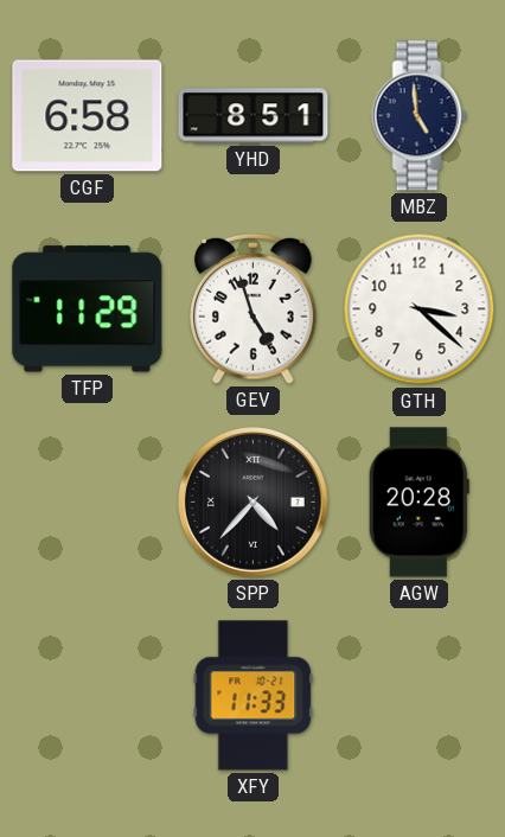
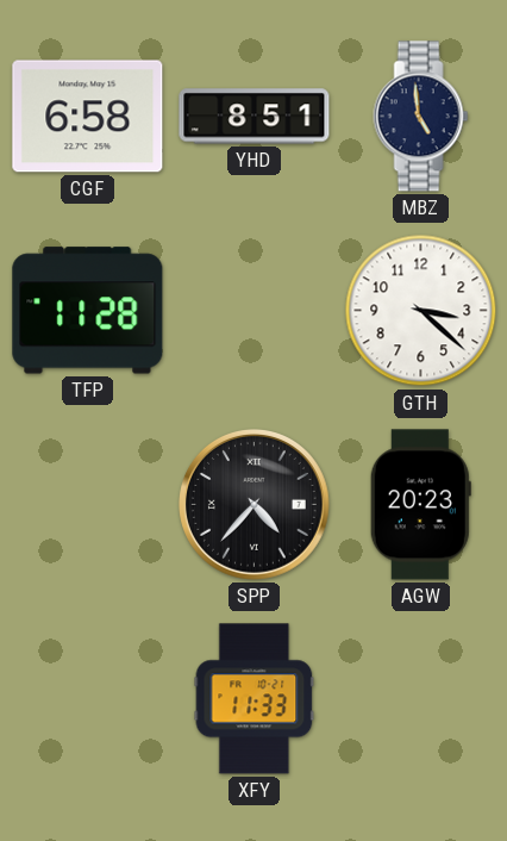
TFP: 11:29 -> 11:28 (88, 311)
GEV: 4:57 -> none (254, 308)
AGW: 20:28 -> 20:23 (420, 505)
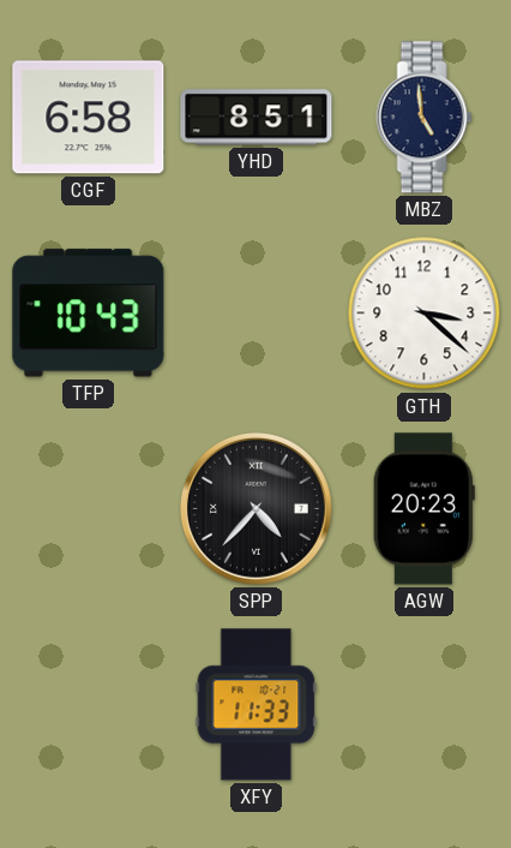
TFP: 11:28 -> 10:43 (89, 313)
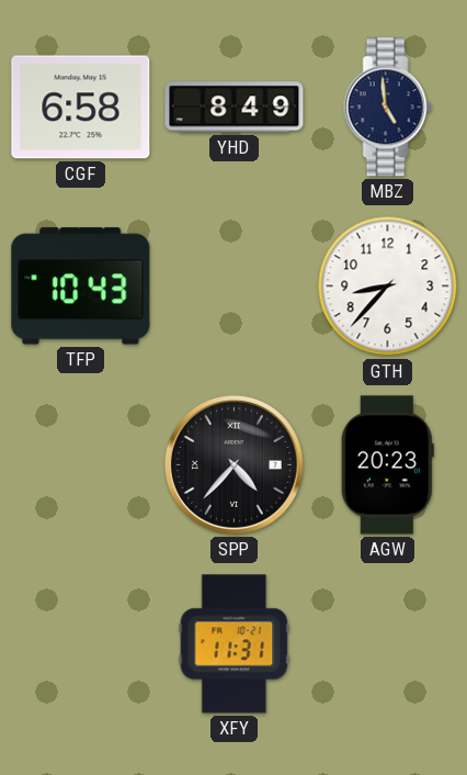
YHD: 8:51 -> 8:49 (235, 108)
GTH: 3:22 -> 8:37 (388, 287)
XFY: 11:33 -> 11:31 (235, 644)
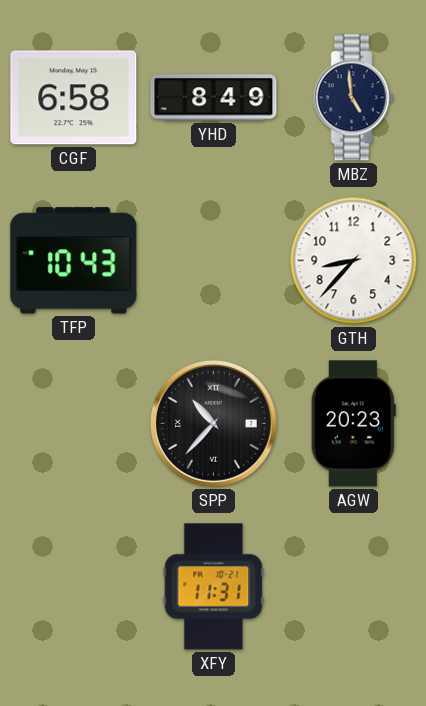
SPP: 4:37 -> 10:37 (214, 424)
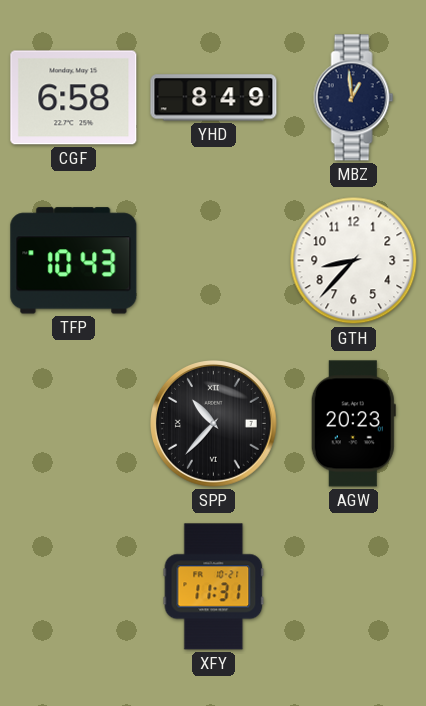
MBZ: 4:59 -> 12:59 (354, 98)
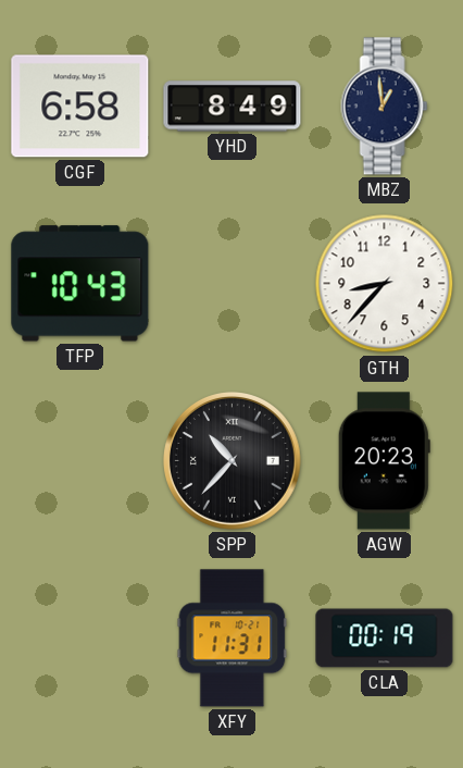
CLA: none -> 00:19 (385, 639)
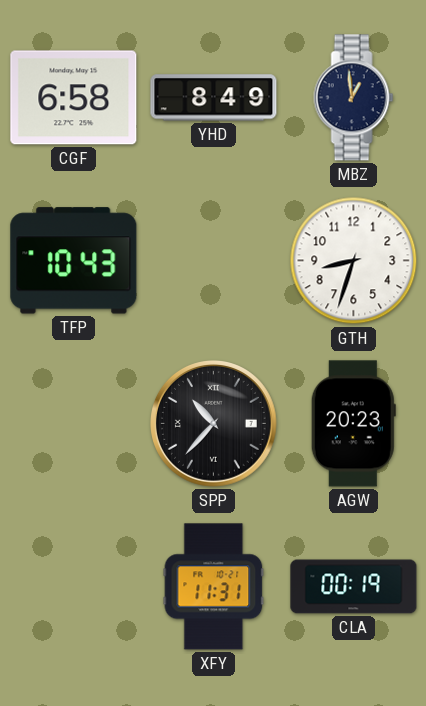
GTH: 8:37 -> 8:33 (354, 261)
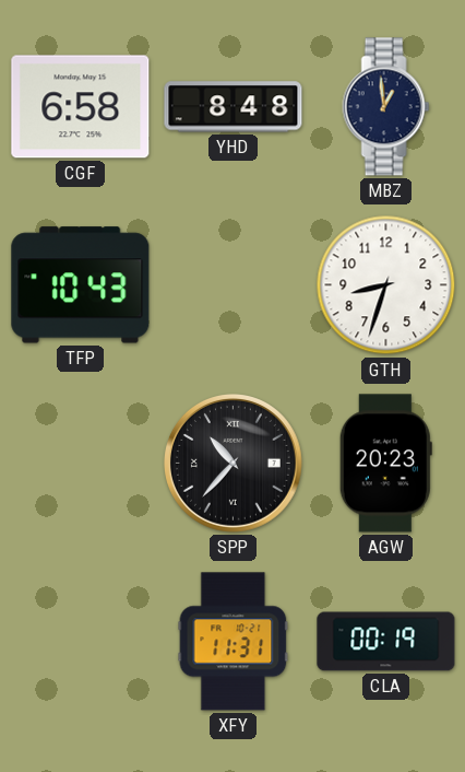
YHD: 8:49 -> 8:48 (234, 107)
